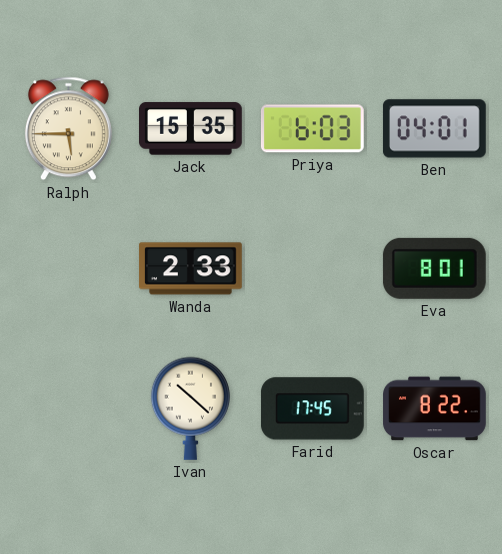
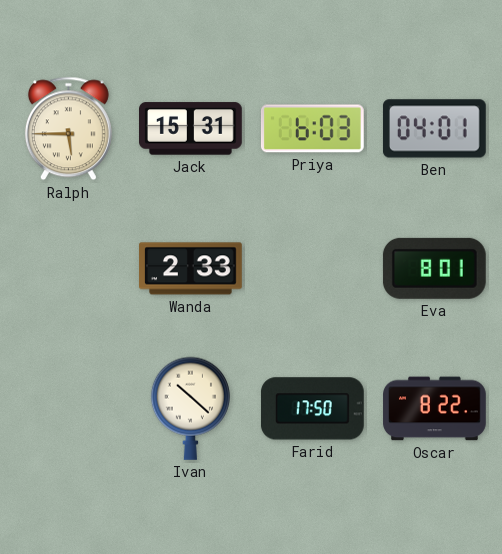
Jack: 15:35 -> 15:31 (191, 129)
Farid: 17:45 -> 17:50 (313, 409)
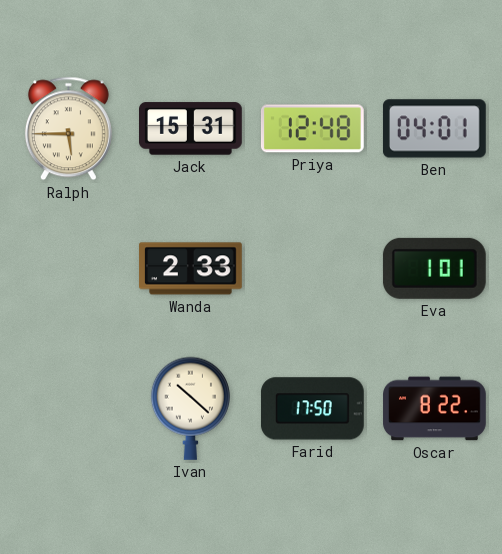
Priya: 6:03 -> 12:48 (313, 129)
Eva: 8:01 -> 1:01 (434, 268)
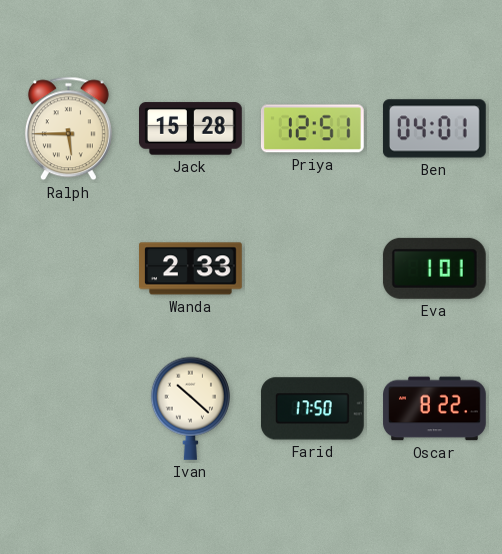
Jack: 15:31 -> 15:28 (191, 129)
Priya: 12:48 -> 12:51 (313, 129)
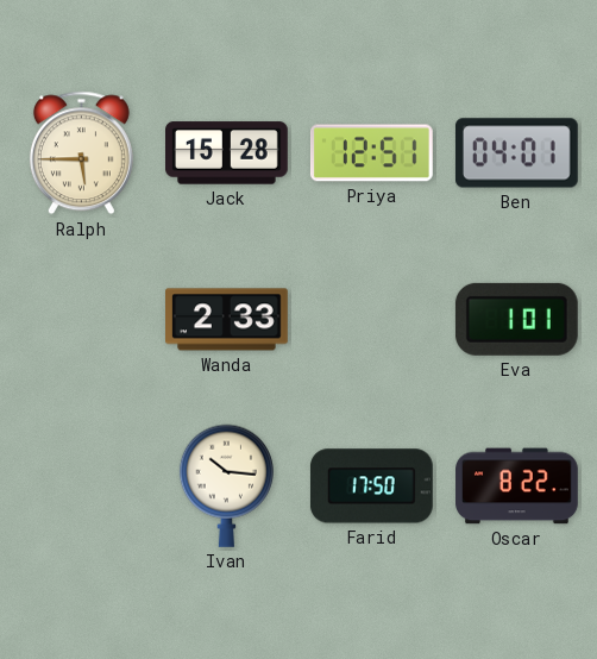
Ivan: 10:22 -> 10:16 (226, 485)
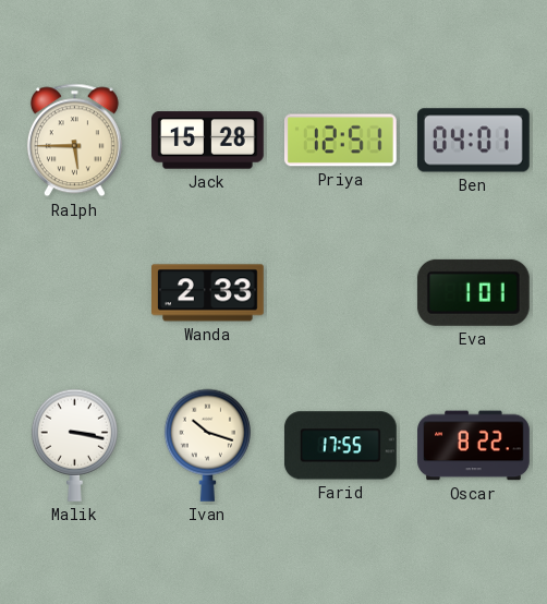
Malik: none -> 3:17 (74, 445)
Ivan: 10:16 -> 10:18 (207, 445)
Farid: 17:50 -> 17:55 (341, 446)
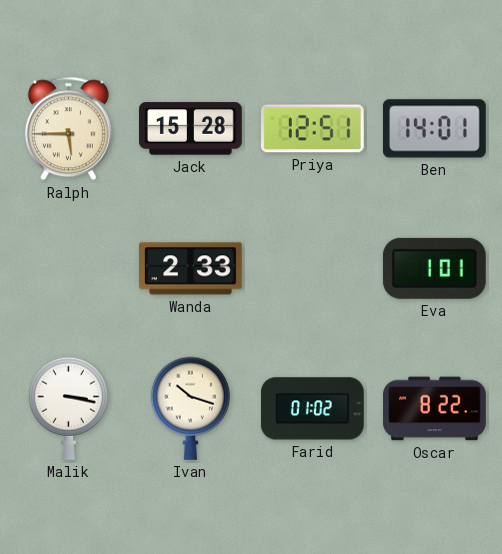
Ben: 04:01 -> 14:01 (435, 129)
Farid: 17:55 -> 01:02 (313, 409)
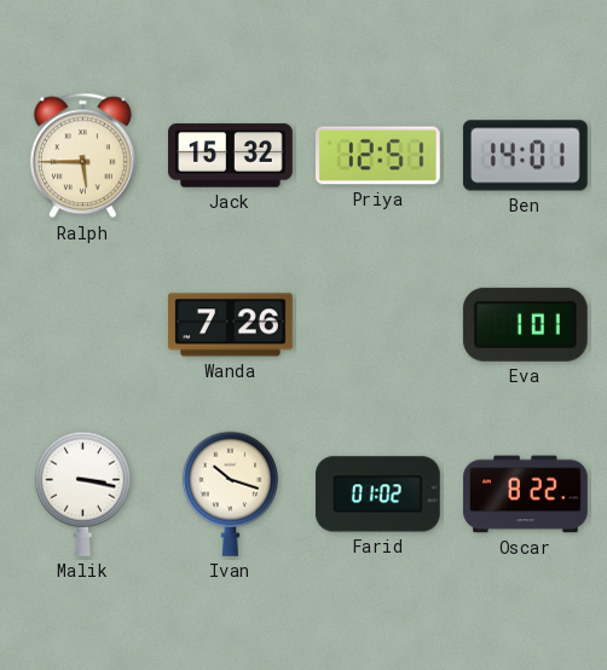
Jack: 15:28 -> 15:32 (231, 156)
Wanda: 2:33 -> 7:26 (231, 325)
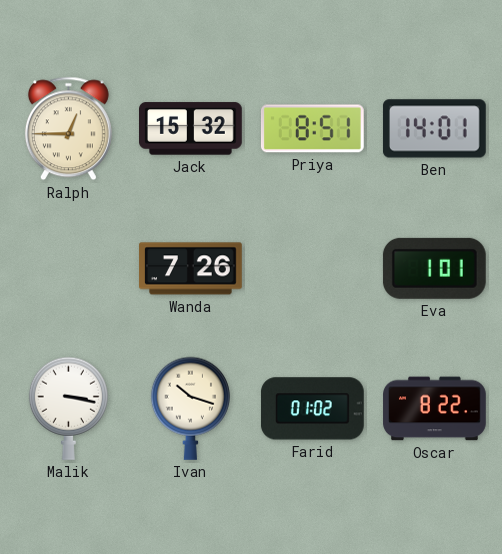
Ralph: 5:45 -> 12:45 (68, 129)
Priya: 12:51 -> 8:51 (313, 129)
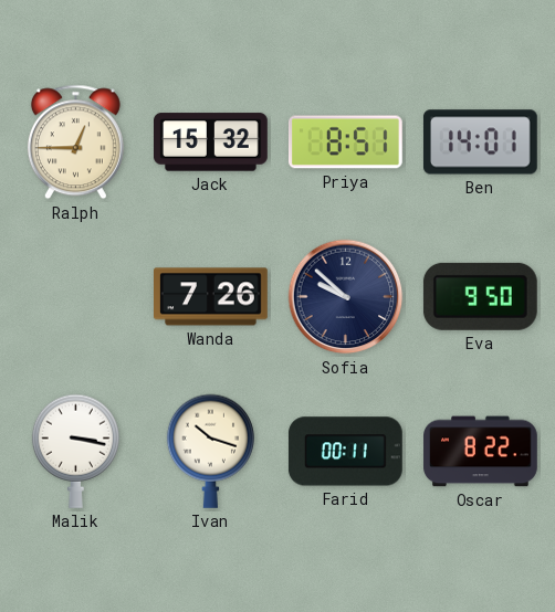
Sofia: none -> 9:52 (346, 297)
Eva: 1:01 -> 9:50 (480, 296)
Farid: 01:02 -> 00:11 (346, 452)
